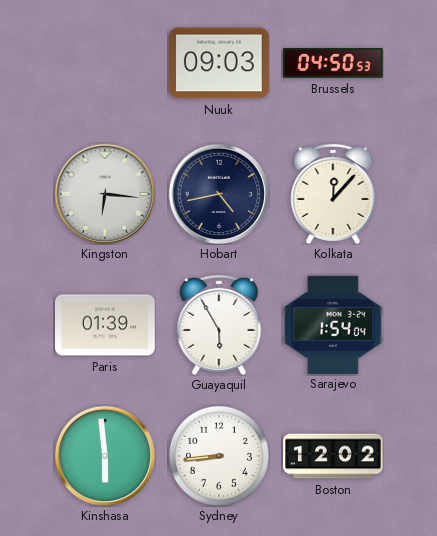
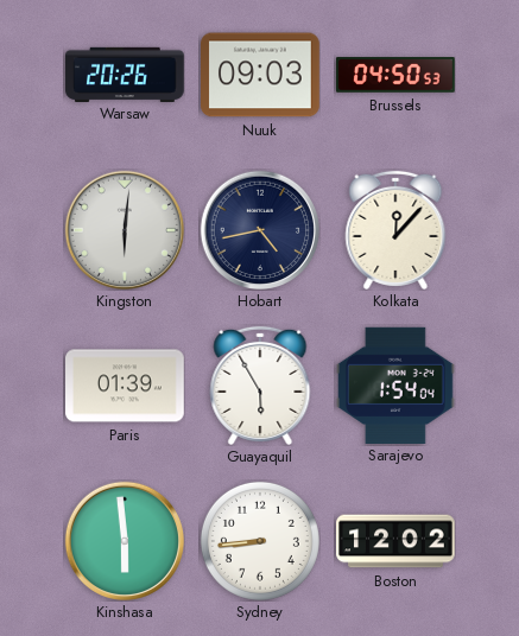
Warsaw: none -> 20:26 (125, 74)
Kingston: 6:16 -> 6:01 (124, 229)
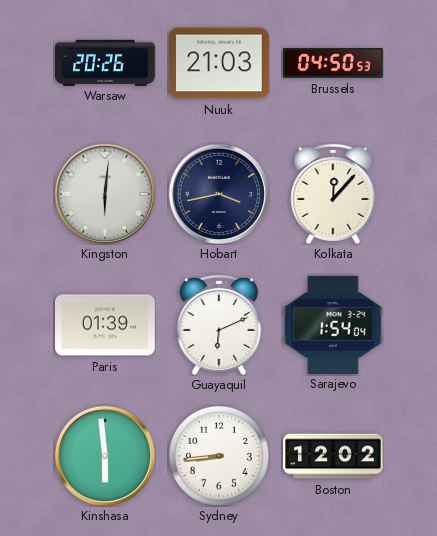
Nuuk: 09:03 -> 21:03 (220, 63)
Hobart: 4:43 -> 3:43 (218, 193)
Guayaquil: 5:55 -> 6:11 (219, 325)
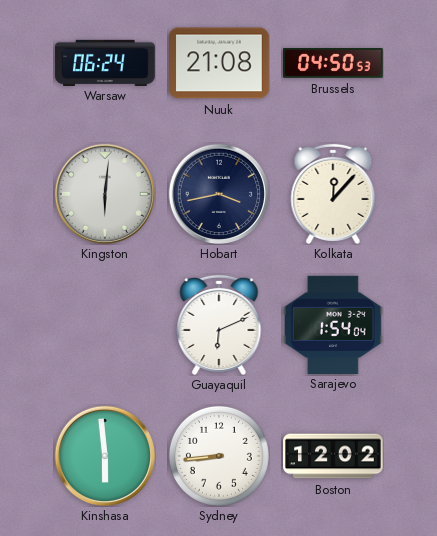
Warsaw: 20:26 -> 06:24 (105, 62)
Nuuk: 21:03 -> 21:08 (220, 63)
Paris: 01:39 -> none (106, 325)
